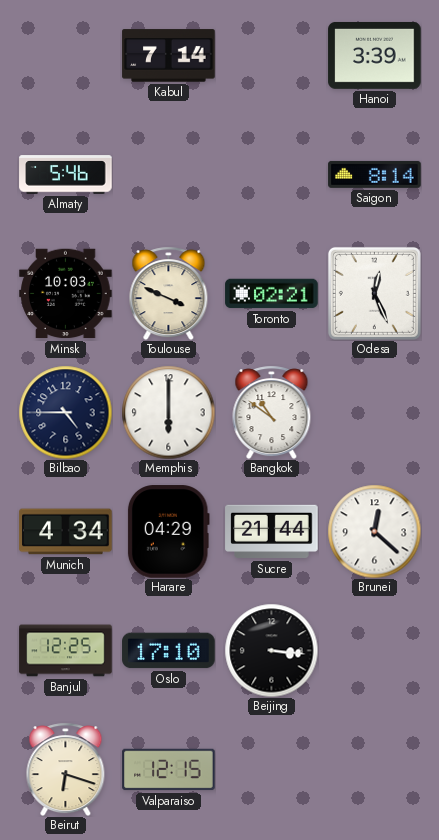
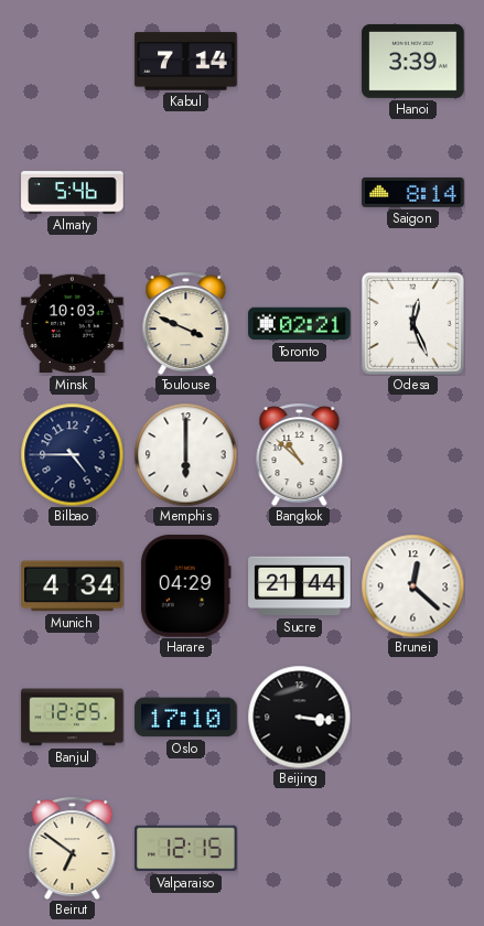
Bangkok: 10:51 -> 10:52 (300, 454)
Beirut: 6:18 -> 6:51 (73, 848)
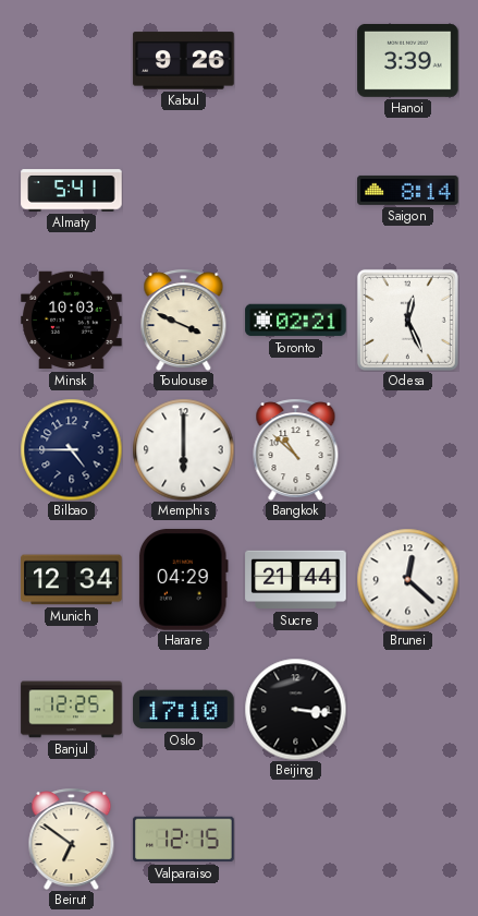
Kabul: 7:14 -> 9:26 (184, 61)
Almaty: 5:46 -> 5:41 (72, 191)
Munich: 4:34 -> 12:34 (72, 580)
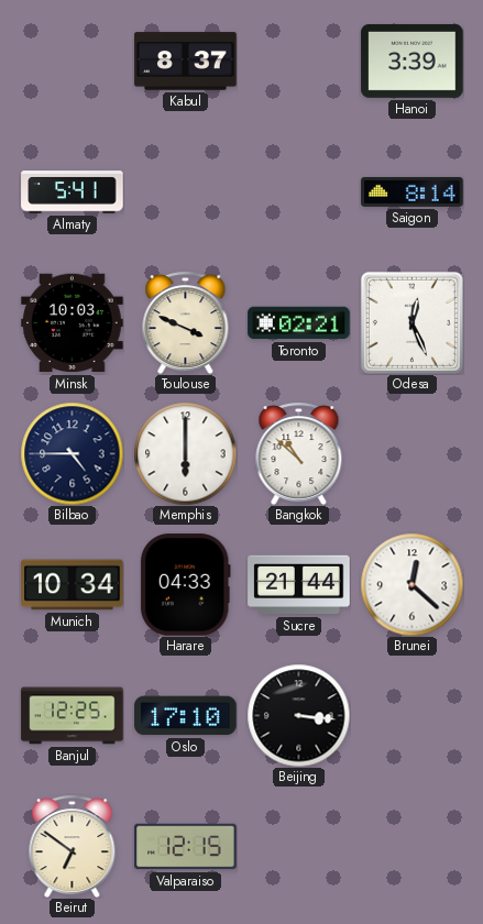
Kabul: 9:26 -> 8:37 (186, 62)
Munich: 12:34 -> 10:34 (73, 585)
Harare: 04:29 -> 04:33 (185, 585)
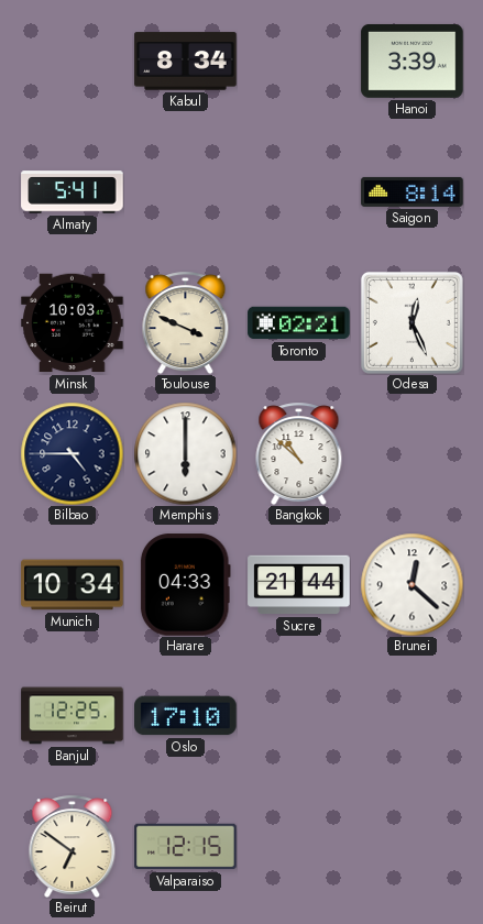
Kabul: 8:37 -> 8:34 (186, 62)
Beijing: 3:16 -> none (298, 715)
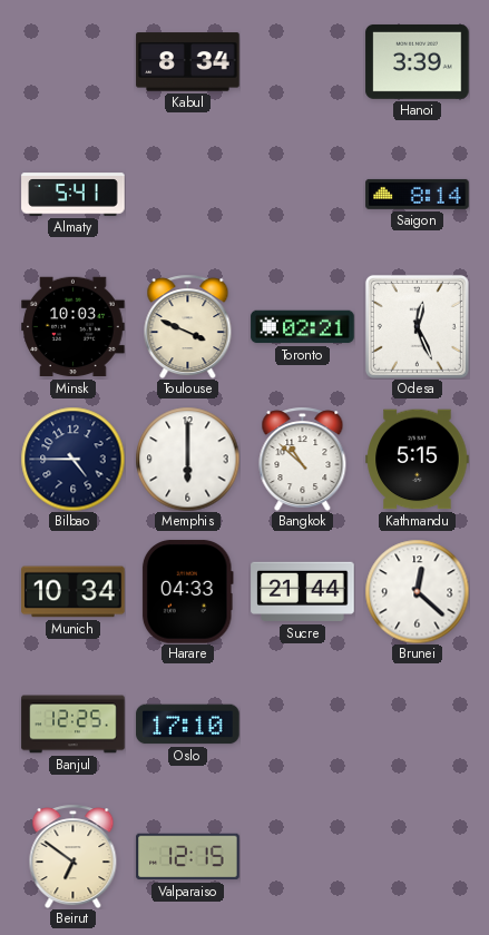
Kathmandu: none -> 5:15 (418, 460)
